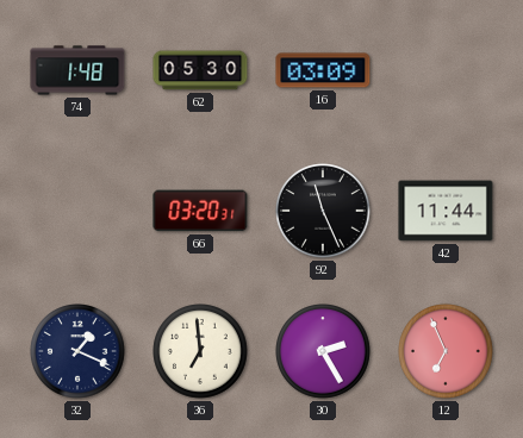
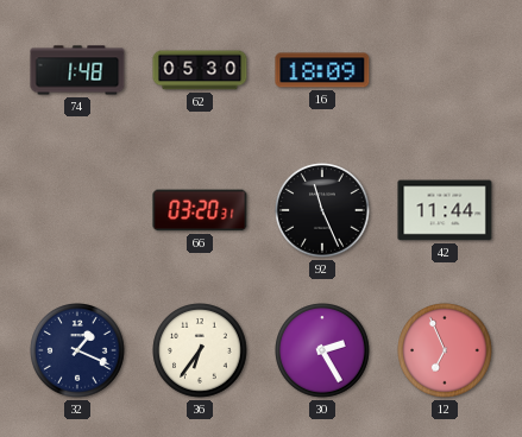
16: 03:09 -> 18:09 (322, 70)
36: 6:59 -> 6:36 (200, 350)
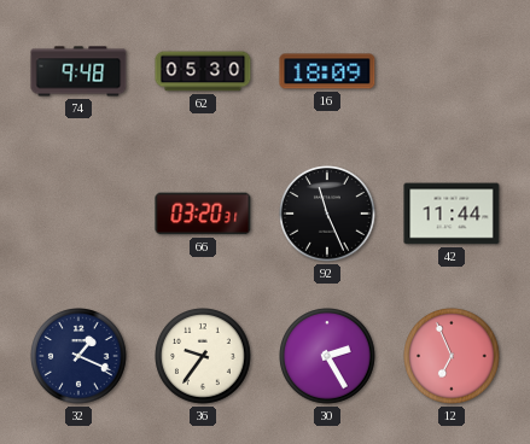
74: 1:48 -> 9:48 (78, 71)
36: 6:36 -> 9:36 (203, 356)
